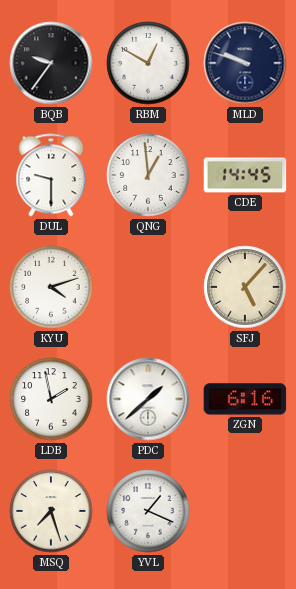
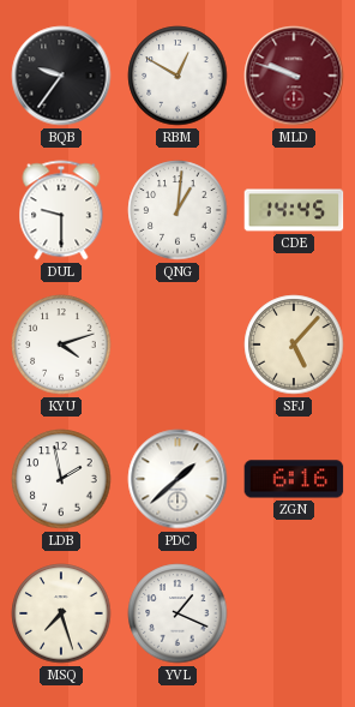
MLD dial: navy -> burgundy (294, 76)
QNG: 12:59 -> 1:01 (177, 210)
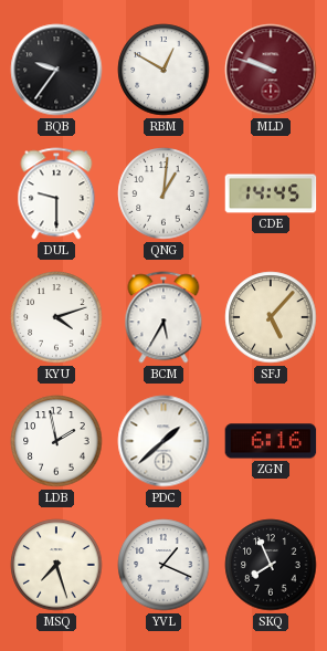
BCM: none -> 5:35 (163, 317)
SKQ: none -> 7:56 (271, 565)
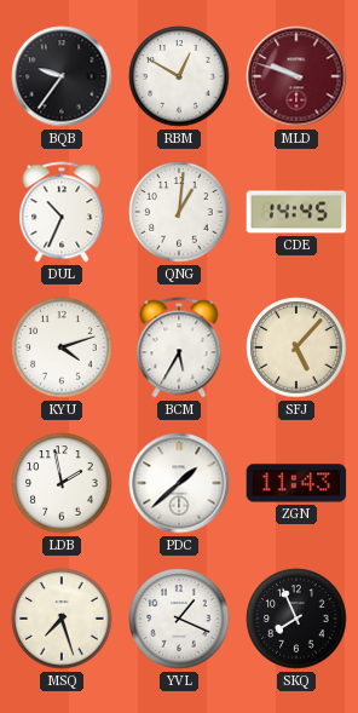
DUL: 9:30 -> 10:34 (62, 212)
ZGN: 6:16 -> 11:43 (296, 483)
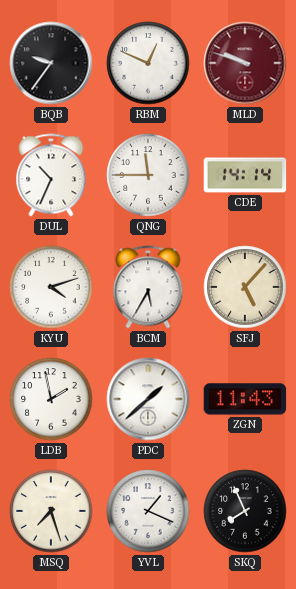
RBM: 12:50 -> 12:49 (148, 63)
QNG: 1:01 -> 11:45 (148, 175)
CDE: 14:45 -> 14:14 (245, 175)
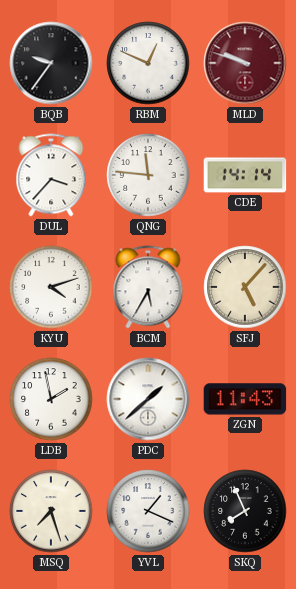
DUL: 10:34 -> 3:37 (51, 175)
QNG: 11:45 -> 11:46 (148, 175)
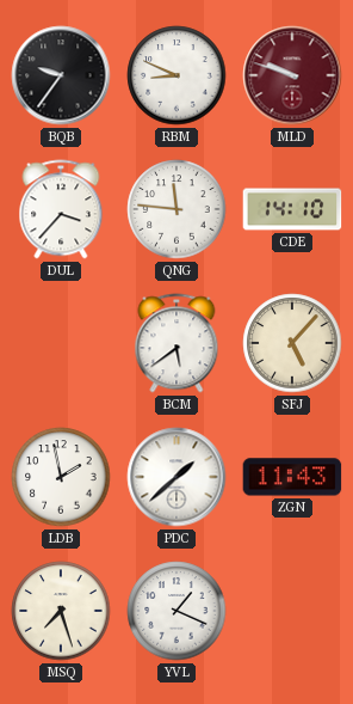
RBM: 12:49 -> 8:49 (176, 75)
CDE: 14:14 -> 14:10 (292, 209)
KYU: 4:12 -> none (51, 287)
BCM: 5:35 -> 5:39 (176, 343)
SKQ: 7:56 -> none (245, 511)
